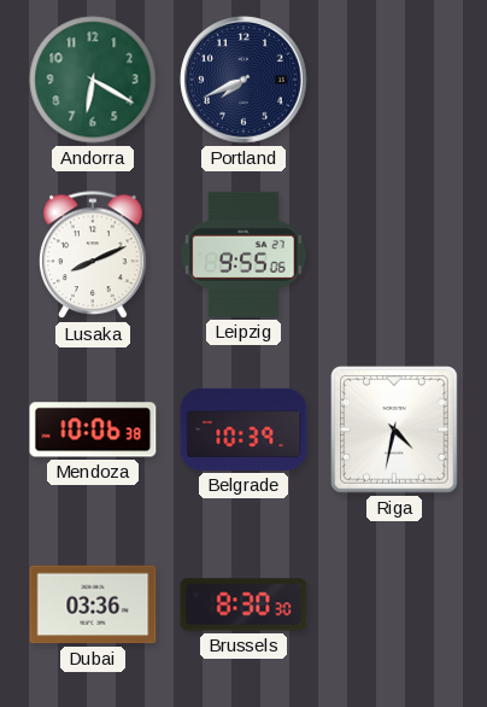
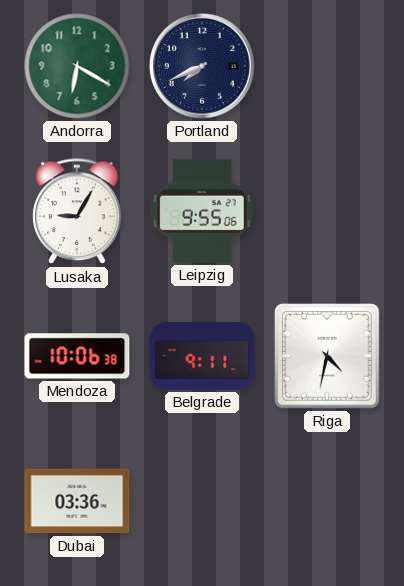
Lusaka: 8:11 -> 9:05 (77, 212)
Belgrade: 10:39 -> 9:11 (202, 356)
Brussels: 8:30 -> none (243, 604)
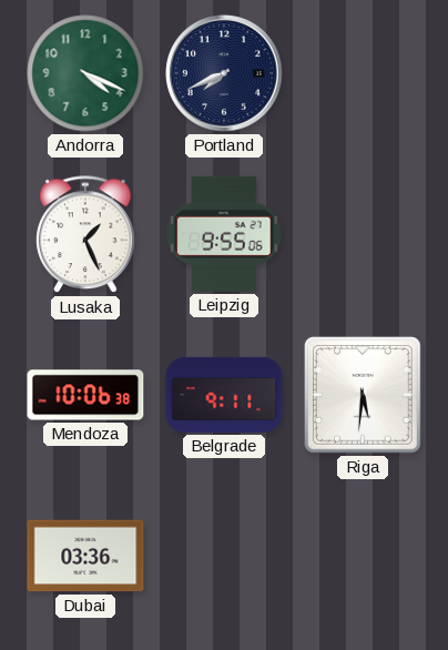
Andorra: 6:20 -> 4:19 (85, 73)
Lusaka: 9:05 -> 1:26 (85, 235)
Riga: 4:32 -> 5:31 (363, 395)
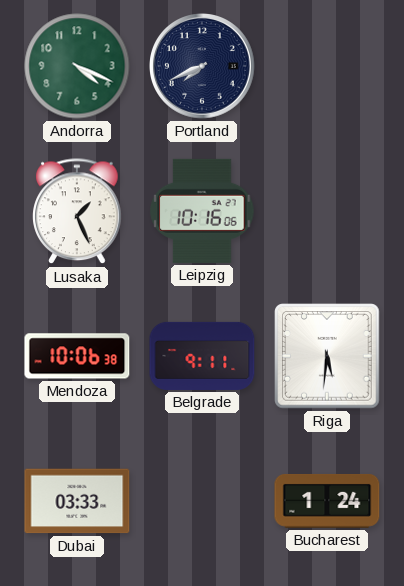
Leipzig: 9:55 -> 10:16 (202, 211)
Dubai: 03:36 -> 03:33 (77, 501)
Bucharest: none -> 1:24 (327, 501)
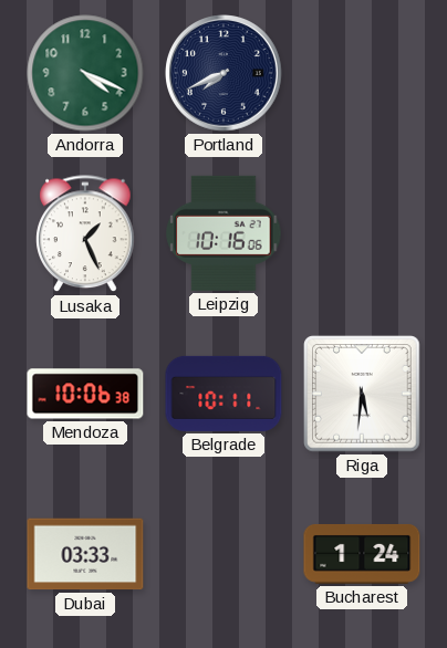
Belgrade: 9:11 -> 10:11 (224, 394)
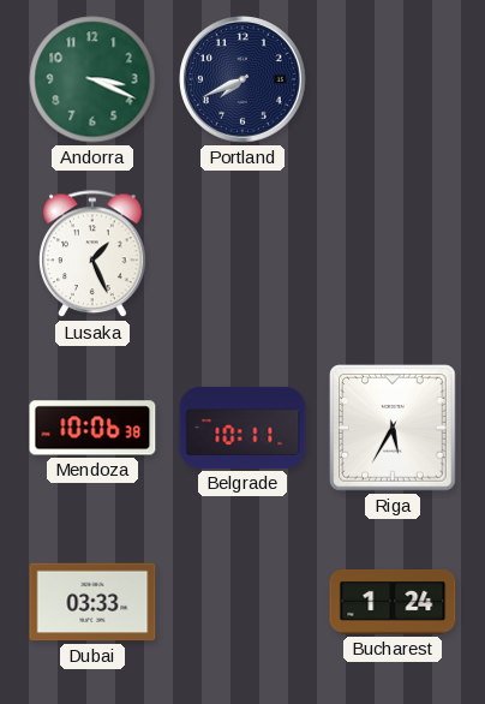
Andorra: 4:19 -> 3:19 (92, 79)
Leipzig: 10:16 -> none (224, 233)
Riga: 5:31 -> 5:35 (393, 428)
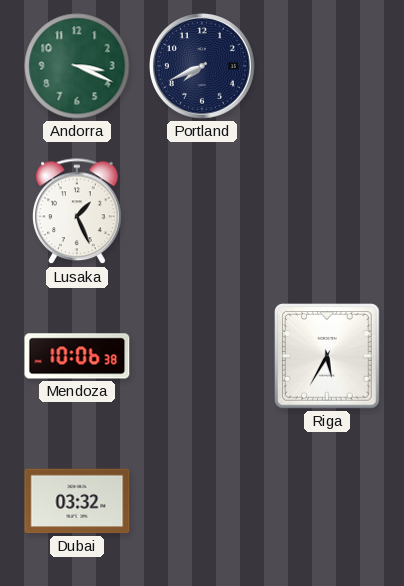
Belgrade: 10:11 -> none (242, 428)
Dubai: 03:33 -> 03:32 (77, 501)
Bucharest: 1:24 -> none (393, 602)
